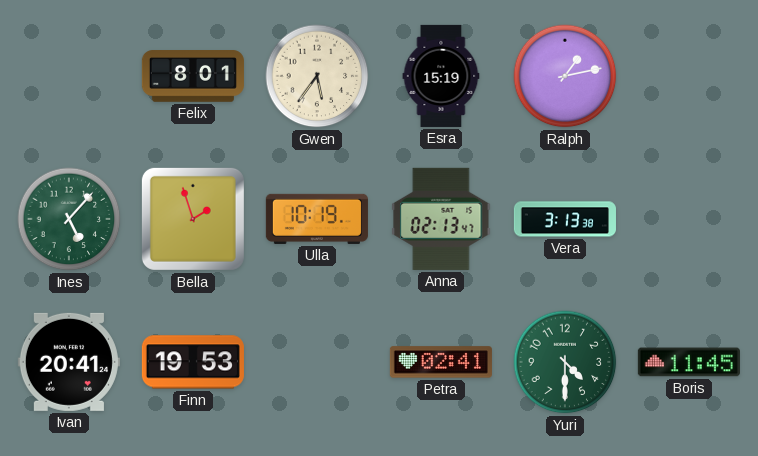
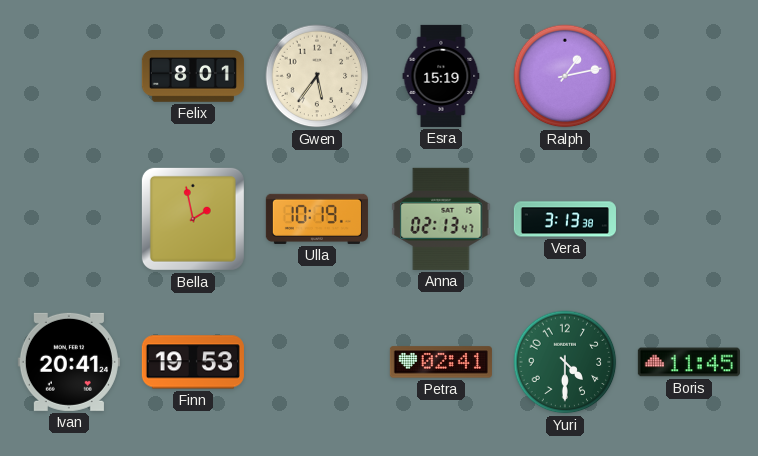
Ines: 5:07 -> none (69, 219)
Bella: 1:57 -> 1:58 (193, 219)
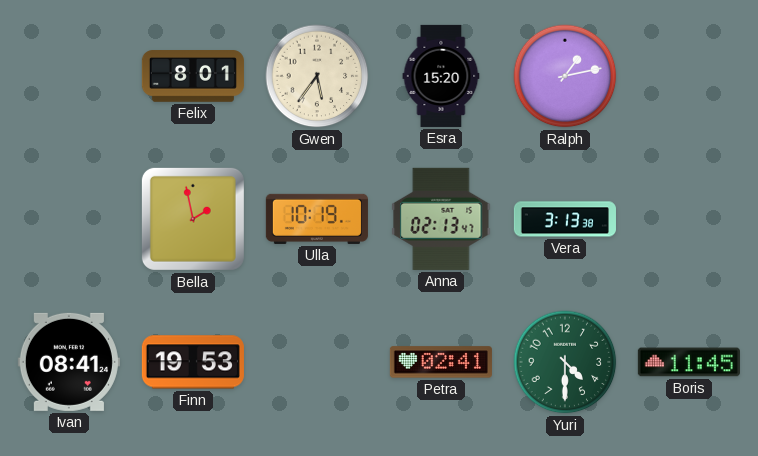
Esra: 15:19 -> 15:20 (441, 76)
Ivan: 20:41 -> 08:41 (69, 362)
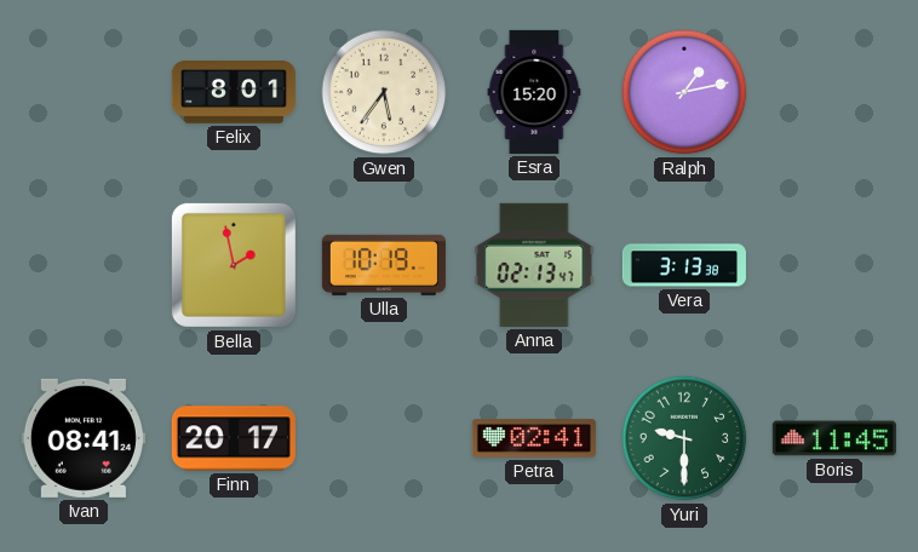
Finn: 19:53 -> 20:17 (234, 438)
Yuri: 4:30 -> 9:30 (684, 438)
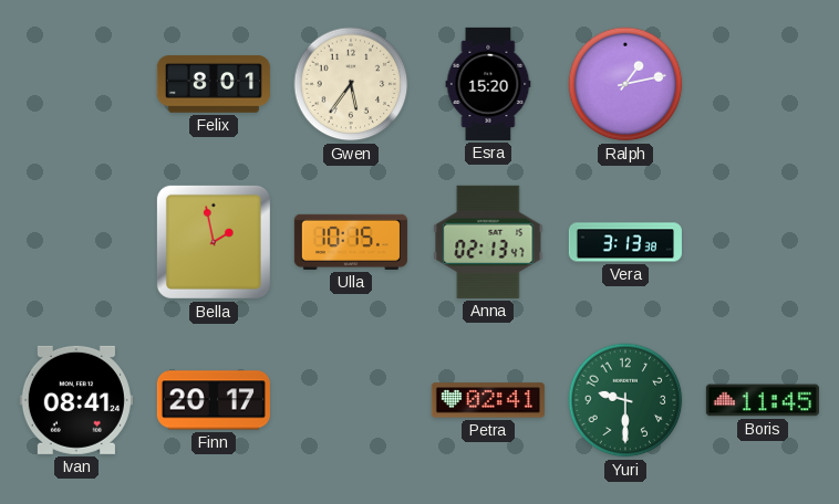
Ulla: 10:19 -> 10:15 (351, 242)
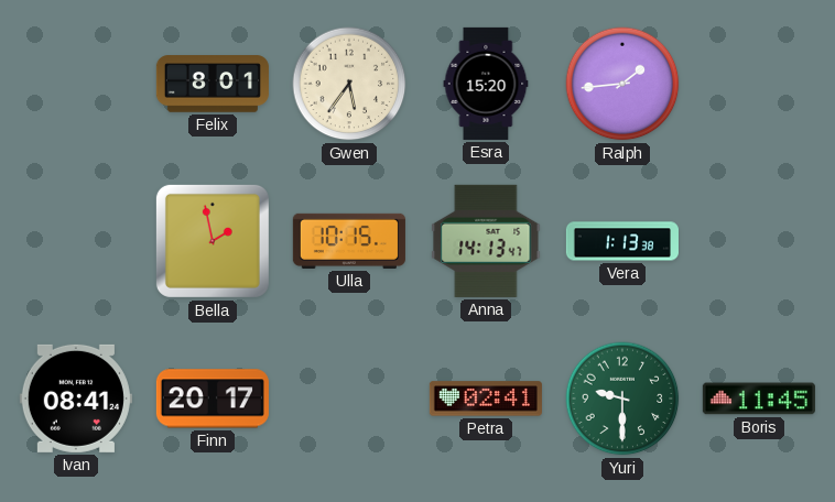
Ralph: 1:13 -> 1:44 (622, 84)
Anna: 02:13 -> 14:13 (486, 241)
Vera: 3:13 -> 1:13 (622, 241)
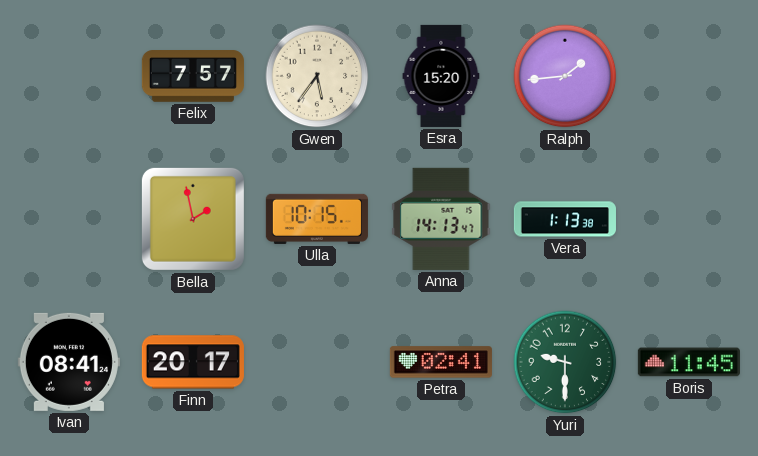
Felix: 8:01 -> 7:57 (193, 76)
